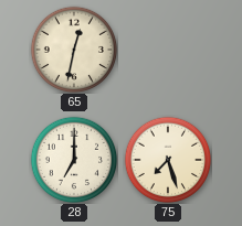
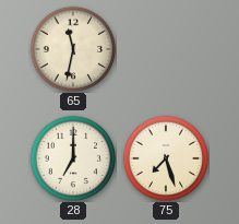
65: 12:32 -> 11:32 (73, 49)
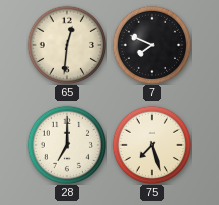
65: 11:32 -> 12:31 (67, 45)
7: none -> 7:49 (152, 45)
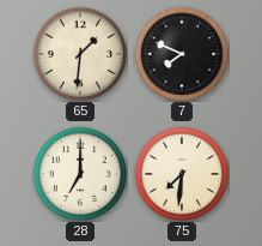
65: 12:31 -> 1:31 (80, 54)
75: 7:27 -> 7:31 (182, 174)
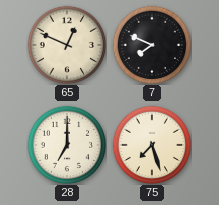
65: 1:31 -> 12:49 (67, 45)
75: 7:31 -> 7:27 (152, 145)
